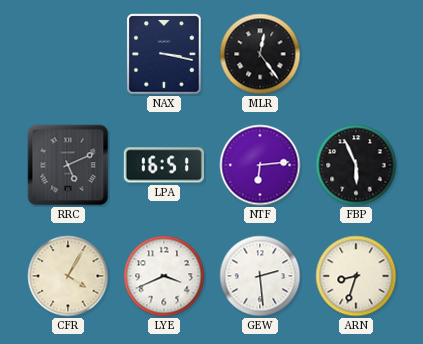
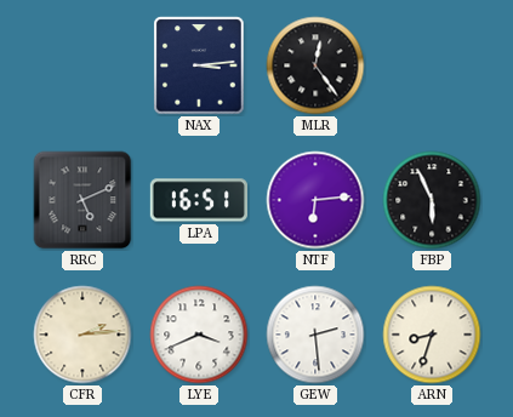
NAX: 3:17 -> 3:14 (199, 65)
CFR: 4:05 -> 2:14 (82, 335)
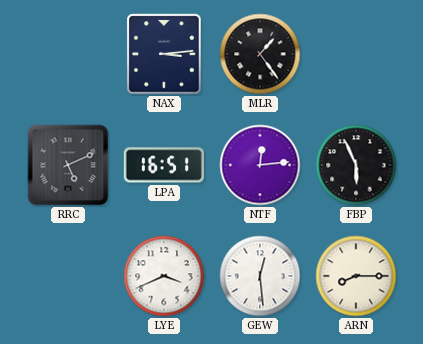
MLR: 12:24 -> 1:24 (260, 54)
NTF: 6:14 -> 12:14 (260, 165)
CFR: 2:14 -> none (82, 335)
GEW: 2:29 -> 12:29 (260, 276)
ARN: 8:33 -> 8:15 (356, 276)
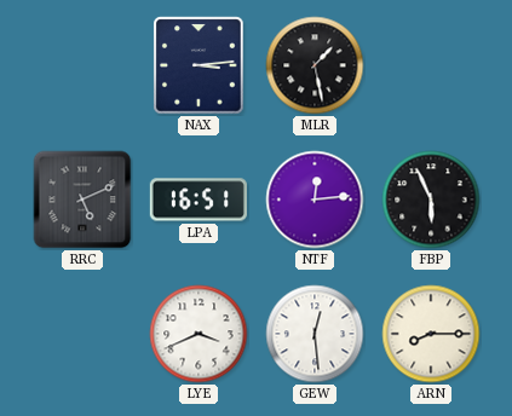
MLR: 1:24 -> 1:28 (315, 65)
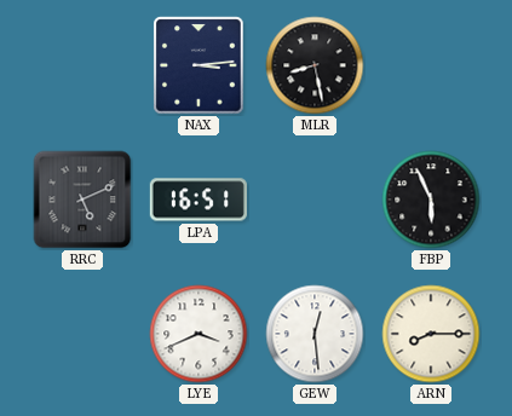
MLR: 1:28 -> 8:28 (315, 65)
NTF: 12:14 -> none (315, 200)
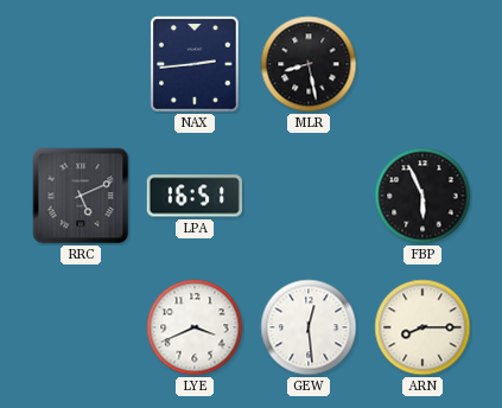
NAX: 3:14 -> 2:44 (195, 64)
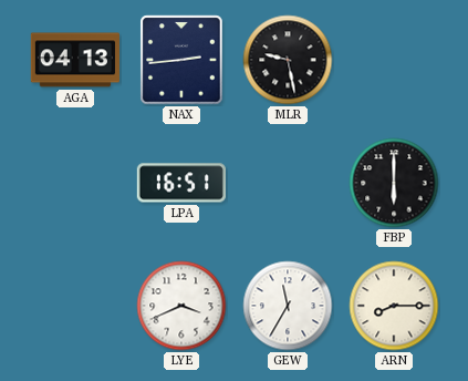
AGA: none -> 04:13 (75, 60)
MLR: 8:28 -> 9:28 (288, 60)
RRC: 5:11 -> none (81, 196)
FBP: 5:56 -> 6:00 (394, 183)
GEW: 12:29 -> 11:35 (288, 306)
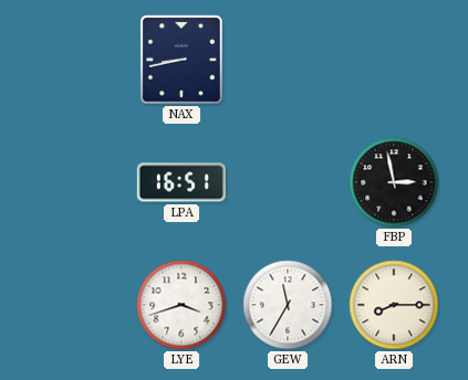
AGA: 04:13 -> none (75, 60)
NAX: 2:44 -> 8:43 (181, 60)
MLR: 9:28 -> none (288, 60)
FBP: 6:00 -> 2:58 (394, 182)
LYE: 3:41 -> 3:42 (181, 305)
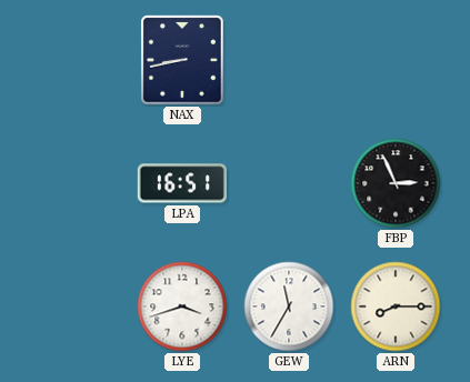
FBP: 2:58 -> 2:56 (396, 183)
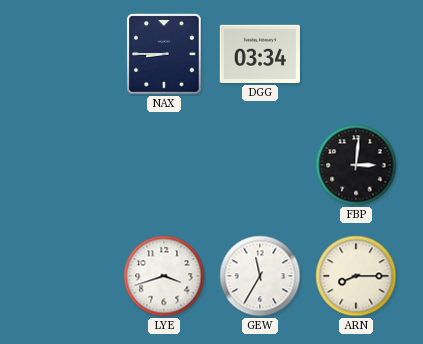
NAX: 8:43 -> 8:45 (164, 54)
DGG: none -> 03:34 (260, 54)
LPA: 16:51 -> none (182, 183)
FBP: 2:56 -> 3:01 (356, 165)
